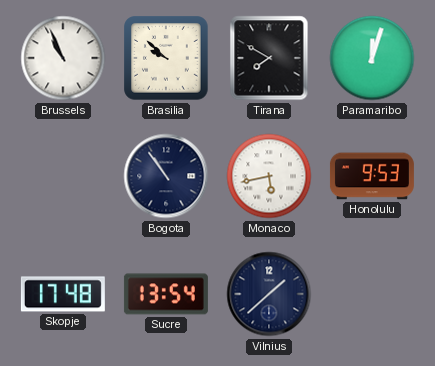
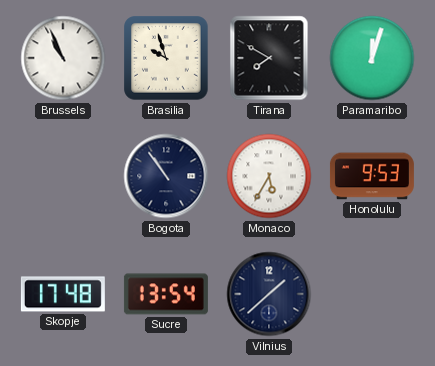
Brasilia: 9:52 -> 9:57 (166, 58)
Monaco: 5:43 -> 5:35 (269, 176)
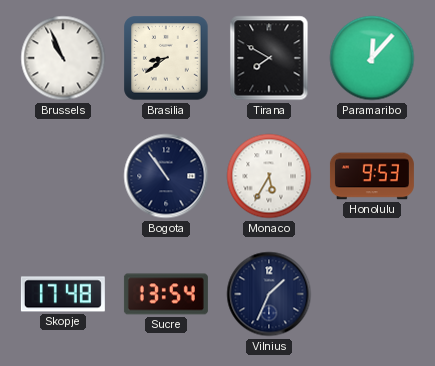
Brasilia: 9:57 -> 8:39 (166, 58)
Paramaribo: 12:03 -> 12:07 (372, 58)
Vilnius: 1:38 -> 1:34 (269, 294)
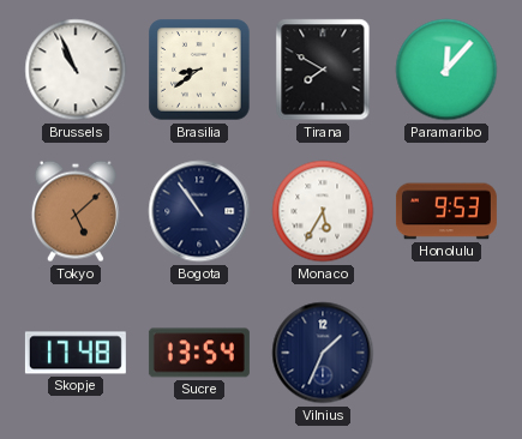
Tokyo: none -> 5:08 (76, 211)
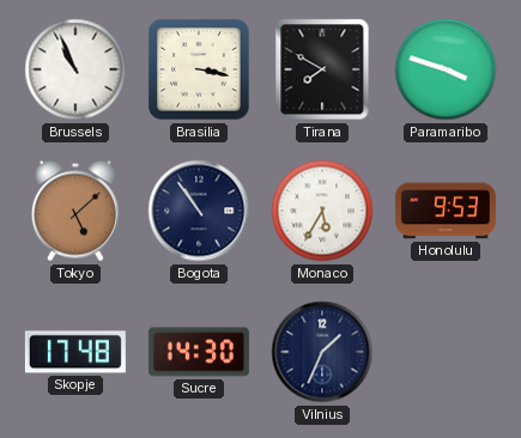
Brasilia: 8:39 -> 3:17 (199, 69)
Paramaribo: 12:07 -> 3:48 (446, 69)
Sucre: 13:54 -> 14:30 (199, 352)
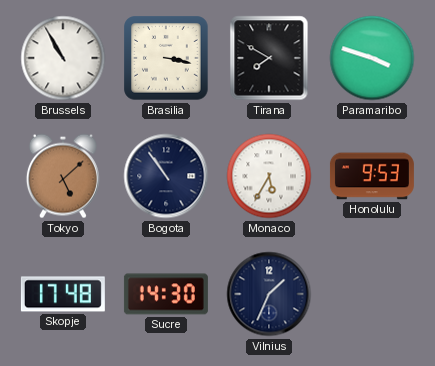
Brussels: 10:56 -> 10:55 (63, 58)
